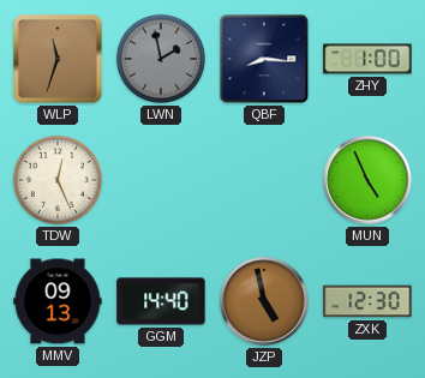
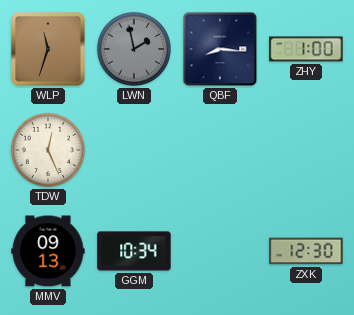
MUN: 4:56 -> none (367, 180)
GGM: 14:40 -> 10:34 (134, 251)
JZP: 4:58 -> none (264, 301)
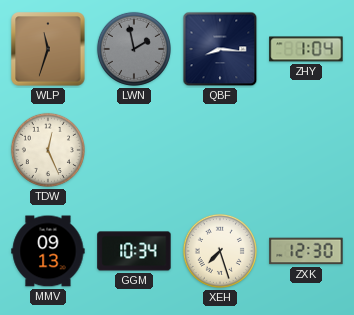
ZHY: 1:00 -> 1:04 (306, 49)
XEH: none -> 7:27 (220, 251)
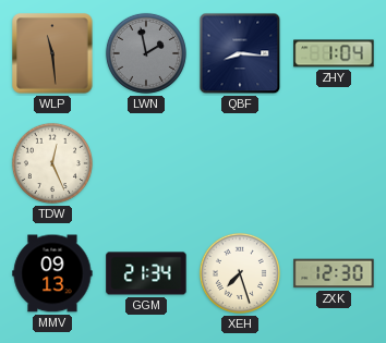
WLP: 11:33 -> 11:29 (52, 53)
GGM: 10:34 -> 21:34 (146, 273)
